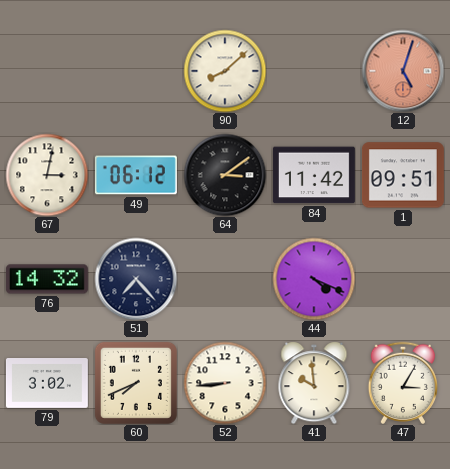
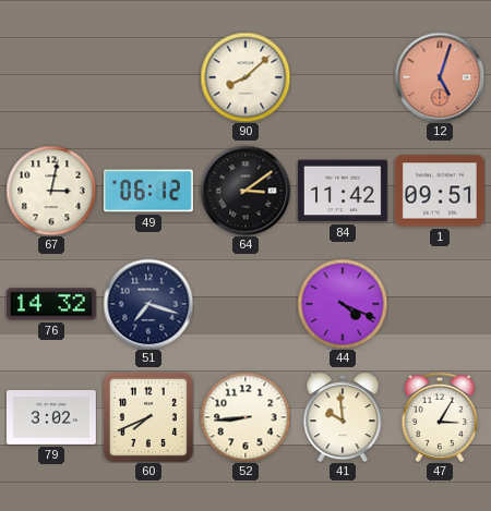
51: 7:23 -> 7:18 (148, 304)
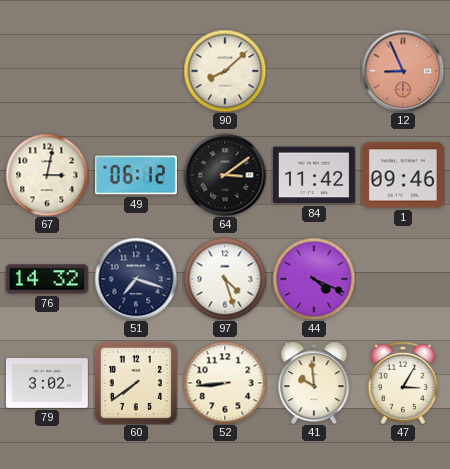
12: 5:03 -> 8:56 (403, 71)
1: 09:51 -> 09:46 (403, 175)
97: none -> 4:27 (225, 279)
60: 7:41 -> 7:39 (136, 383)
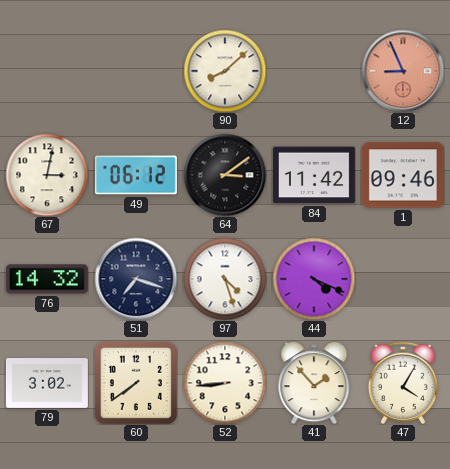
41: 9:59 -> 1:53 (314, 383)
47: 3:05 -> 4:05 (402, 382)
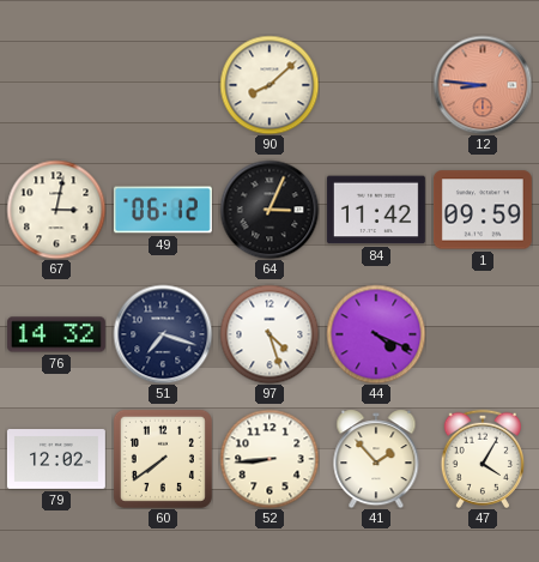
12: 8:56 -> 8:46 (483, 85)
64: 3:09 -> 3:04 (269, 210)
1: 09:46 -> 09:59 (483, 210)
79: 3:02 -> 12:02 (56, 460)
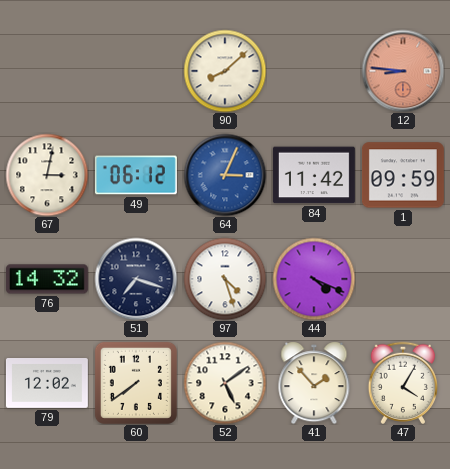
64 dial: black -> blue (225, 175)
52: 8:44 -> 5:09 (225, 383)
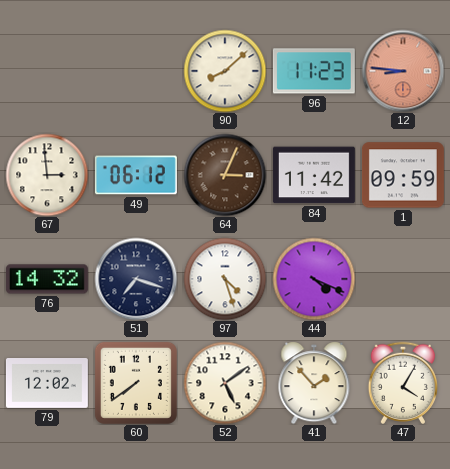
96: none -> 11:23 (314, 71)
67: 3:02 -> 2:59 (47, 175)
64 dial: blue -> brown (225, 175)
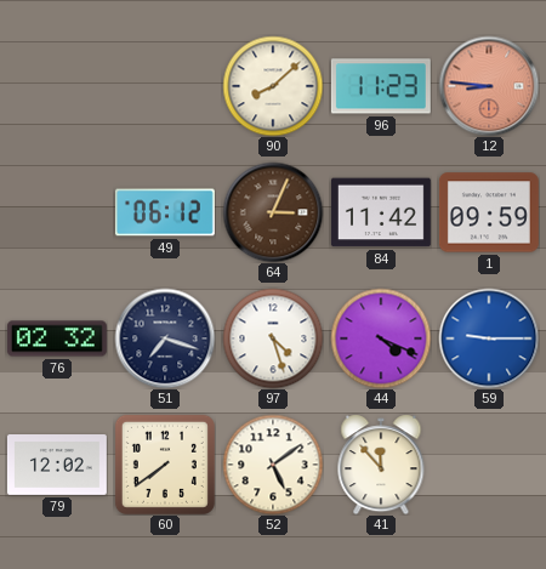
67: 2:59 -> none (47, 175)
76: 14:32 -> 02:32 (57, 338)
59: none -> 9:15 (489, 338)
41: 1:53 -> 11:53 (381, 465)
47: 4:05 -> none (402, 382)
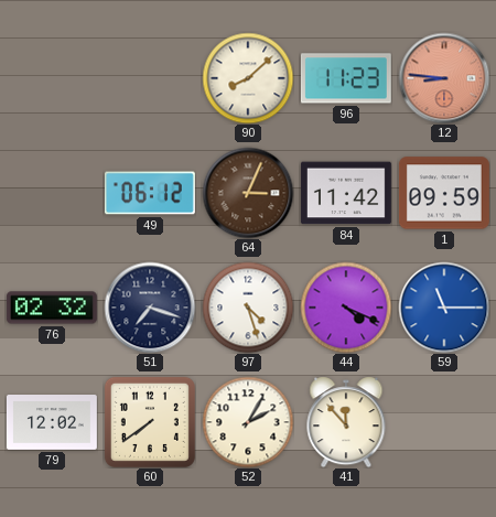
59: 9:15 -> 11:15 (444, 308)
52: 5:09 -> 2:05 (248, 422)
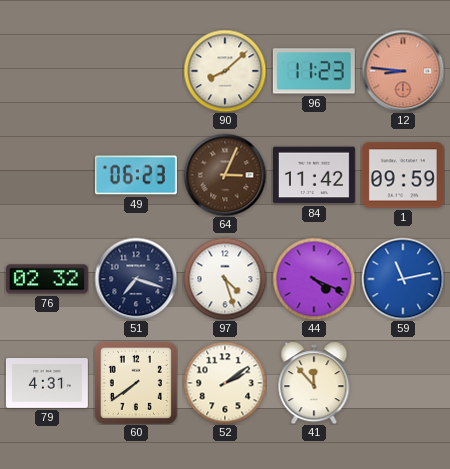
49: 06:12 -> 06:23 (136, 175)
59: 11:15 -> 11:13 (403, 279)
79: 12:02 -> 4:31 (47, 384)
52: 2:05 -> 2:09 (225, 383)
